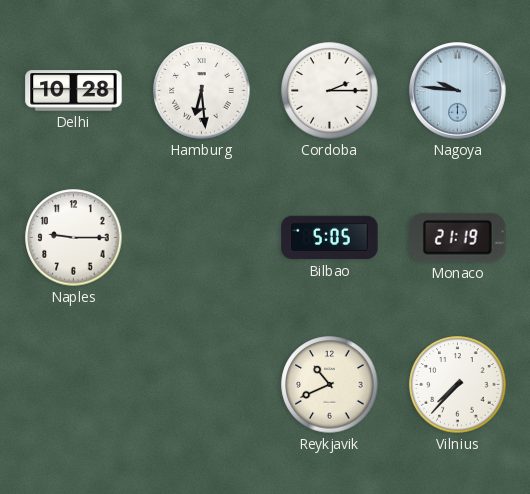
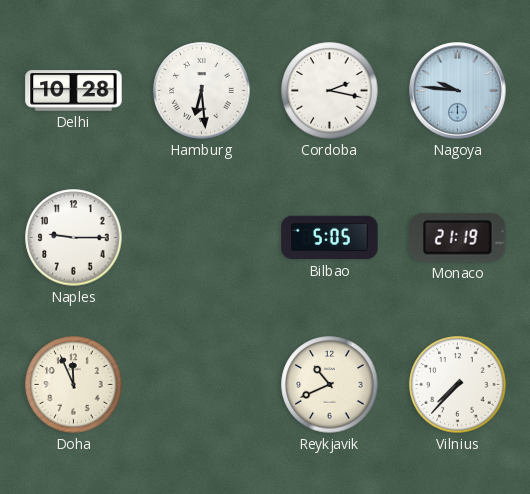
Cordoba: 2:15 -> 2:17 (330, 91)
Doha: none -> 11:56 (74, 385)
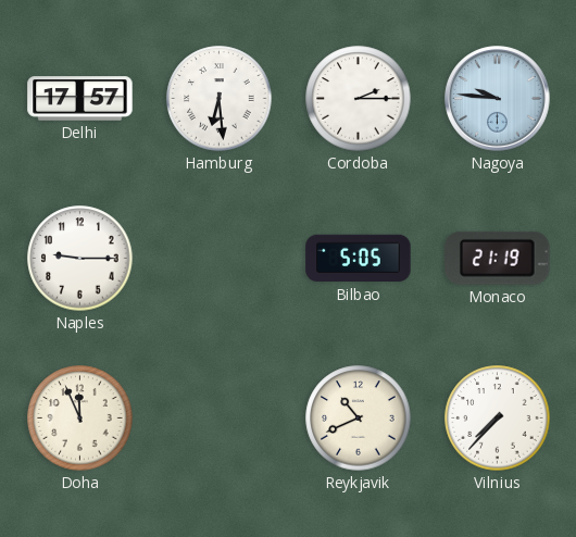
Delhi: 10:28 -> 17:57 (80, 99)
Cordoba: 2:17 -> 2:15 (359, 99)
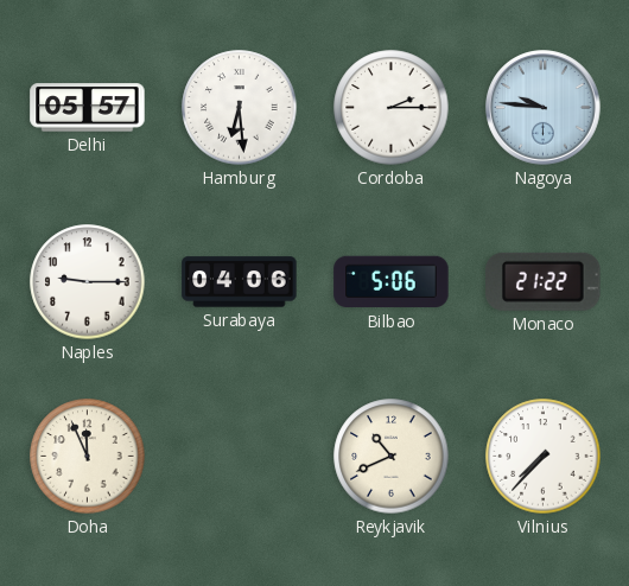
Delhi: 17:57 -> 05:57 (88, 108)
Surabaya: none -> 04:06 (240, 282)
Bilbao: 5:05 -> 5:06 (392, 282)
Monaco: 21:19 -> 21:22 (544, 281)
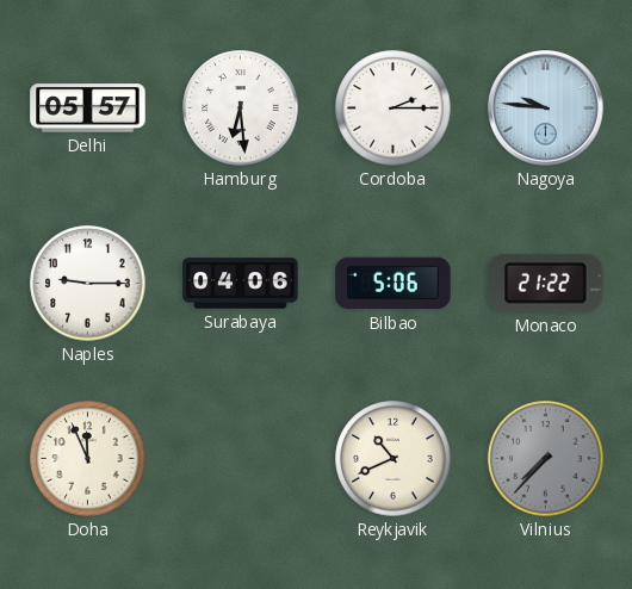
Vilnius dial: white -> grey (546, 459)
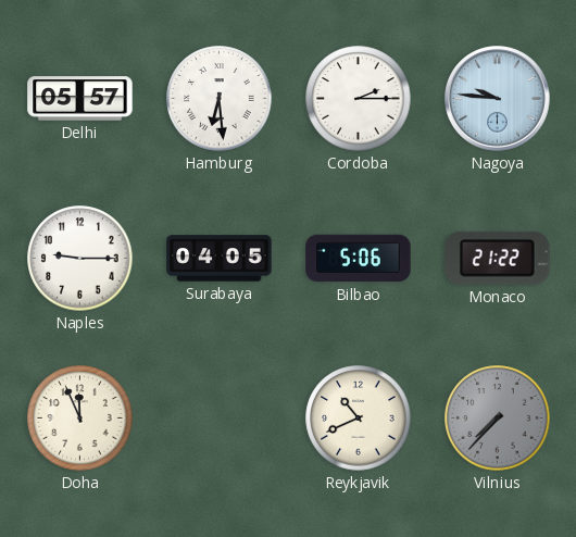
Surabaya: 04:06 -> 04:05 (220, 259)
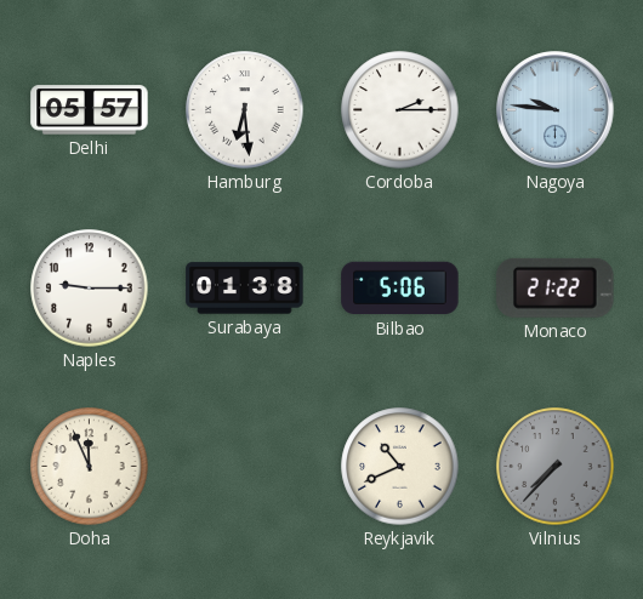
Surabaya: 04:05 -> 01:38 (245, 289)
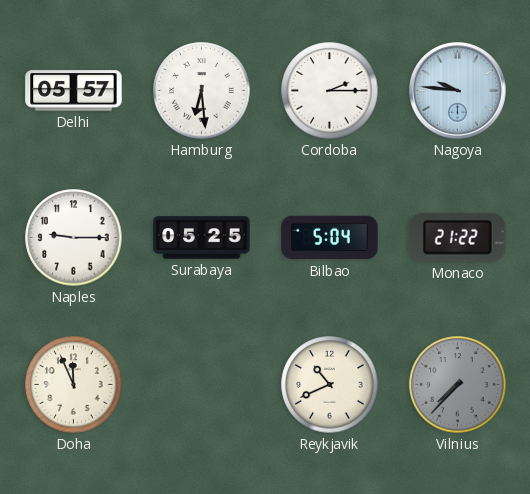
Surabaya: 01:38 -> 05:25 (202, 238)
Bilbao: 5:06 -> 5:04 (330, 238)
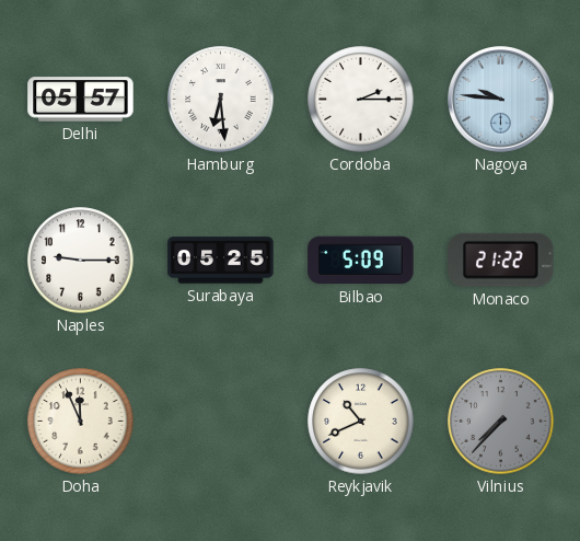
Bilbao: 5:04 -> 5:09 (361, 261)
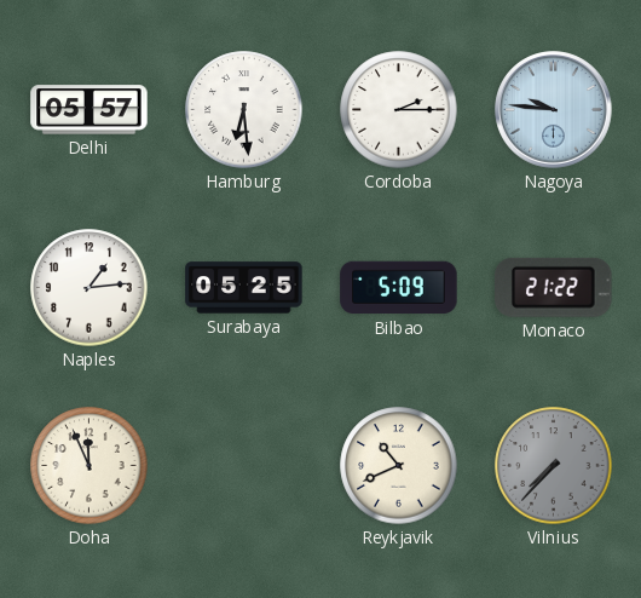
Naples: 9:15 -> 1:14 (89, 288)
